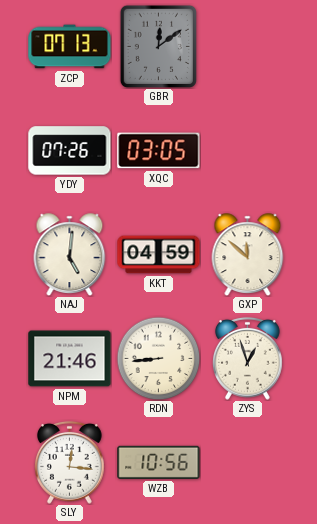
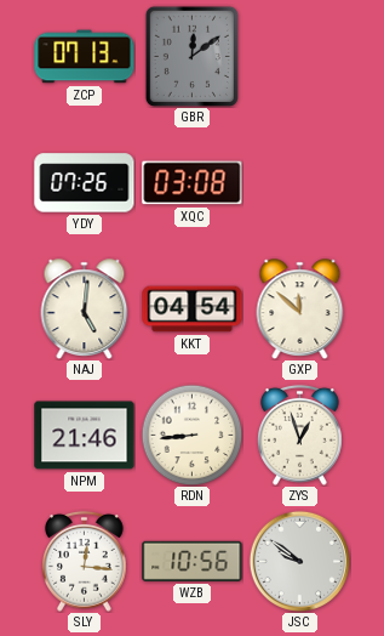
XQC: 03:05 -> 03:08 (193, 183)
KKT: 04:59 -> 04:54 (193, 310)
JSC: none -> 9:51 (299, 561)
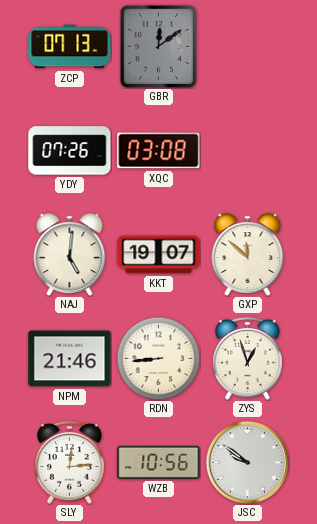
KKT: 04:54 -> 19:07 (159, 255)
SLY: 12:16 -> 12:14 (70, 462)
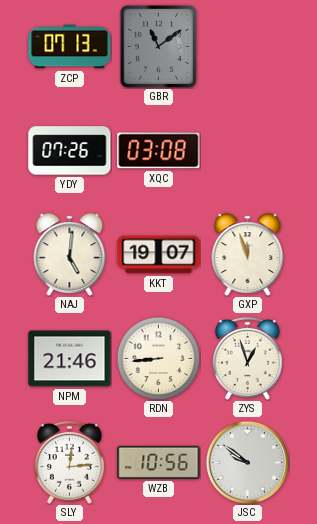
GBR: 12:09 -> 11:09 (158, 46)
GXP: 11:52 -> 11:57 (248, 254)
